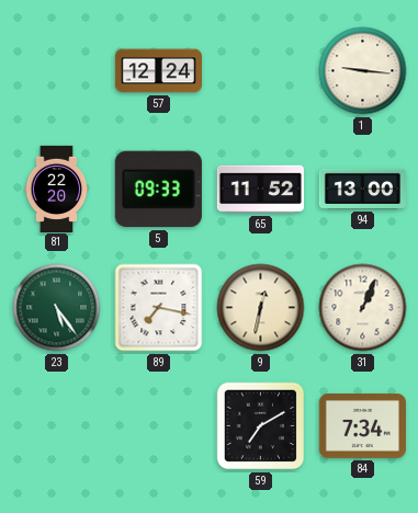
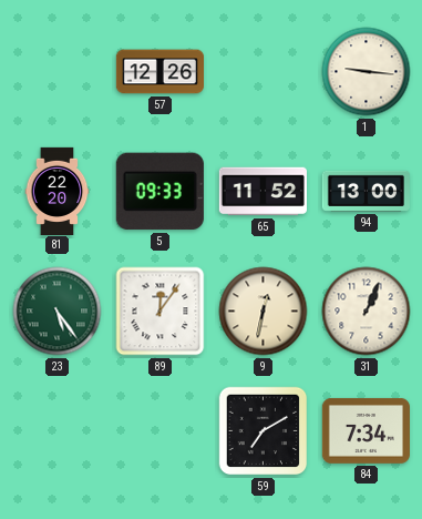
57: 12:24 -> 12:26 (159, 72)
89: 7:17 -> 12:06 (161, 312)
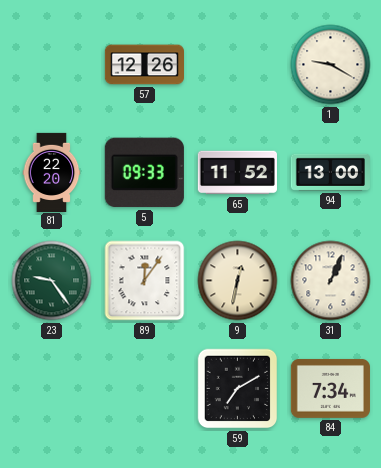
1: 9:16 -> 9:20 (331, 65)
23: 5:24 -> 9:24 (52, 281)
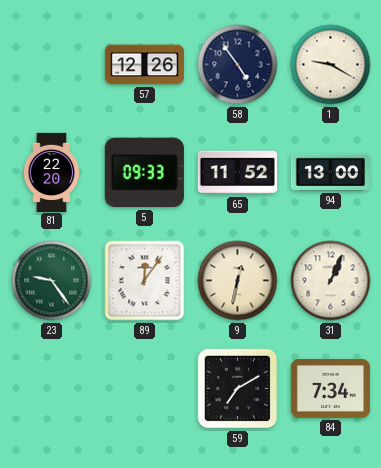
58: none -> 4:54 (238, 65)
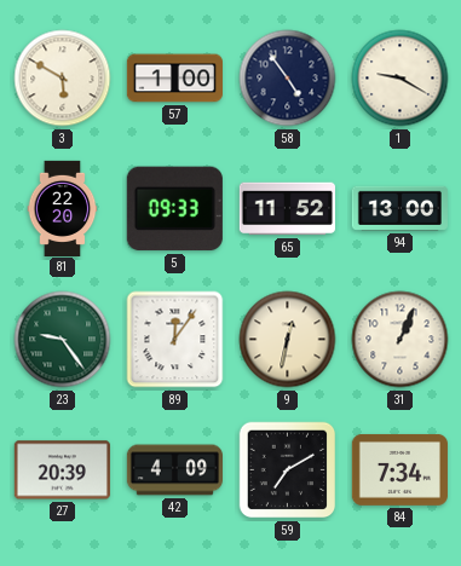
3: none -> 5:50 (63, 79)
57: 12:26 -> 1:00 (174, 79)
27: none -> 20:39 (62, 470)
42: none -> 4:09 (174, 470)
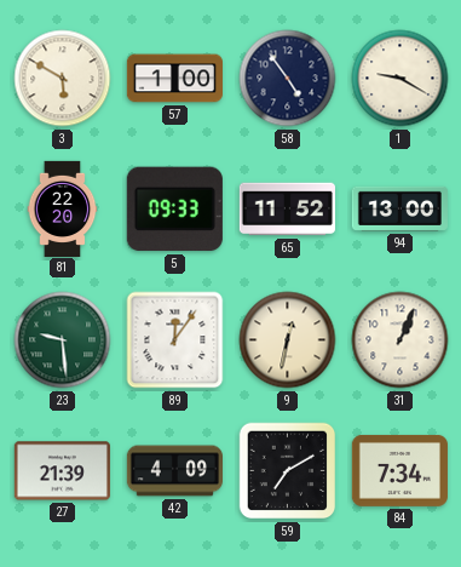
23: 9:24 -> 9:29 (63, 340)
27: 20:39 -> 21:39 (62, 471)
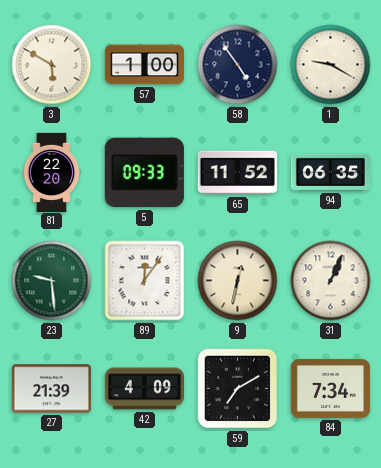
94: 13:00 -> 06:35 (330, 172)
